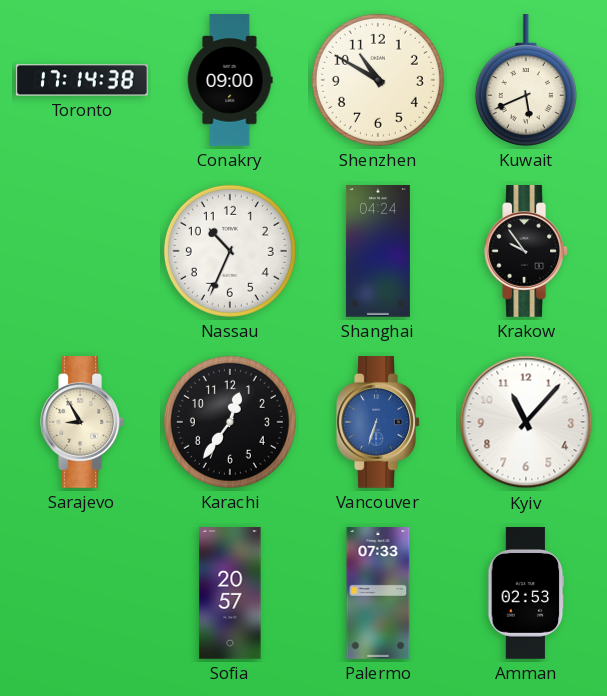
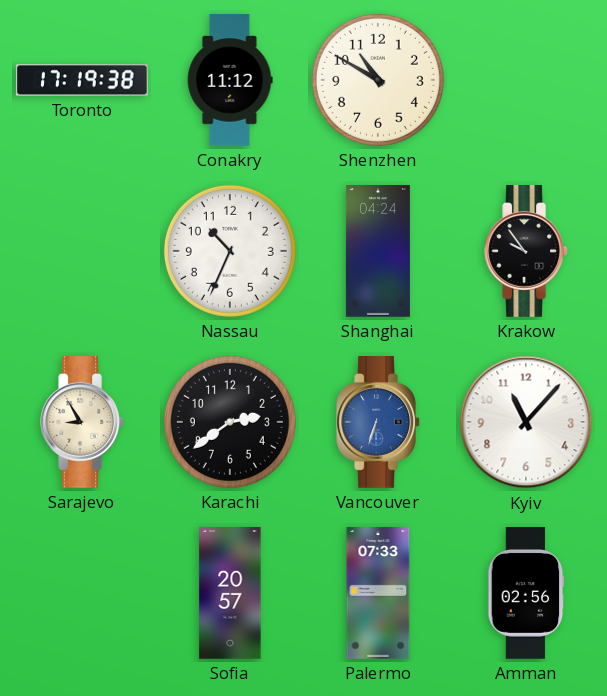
Toronto: 17:14 -> 17:19 (82, 80)
Conakry: 09:00 -> 11:12 (230, 80)
Kuwait: 5:41 -> none (526, 81)
Karachi: 12:36 -> 2:39 (230, 422)
Amman: 02:53 -> 02:56 (526, 593)
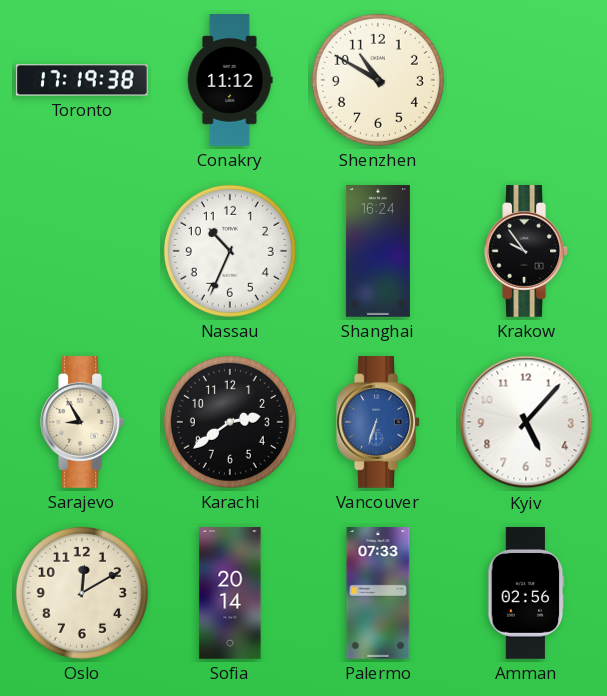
Shanghai: 04:24 -> 16:24 (378, 251)
Kyiv: 11:07 -> 5:07 (526, 422)
Oslo: none -> 12:10 (82, 593)
Sofia: 20:57 -> 20:14 (230, 593)
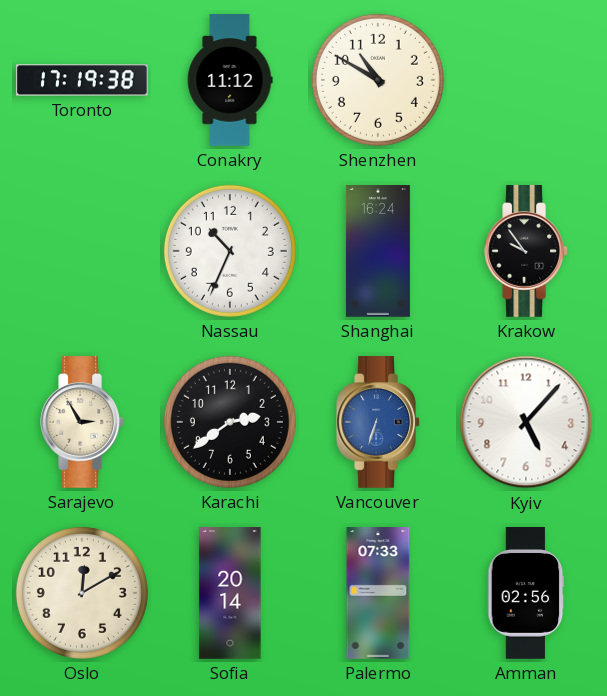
Sarajevo: 8:55 -> 2:55 (82, 423)
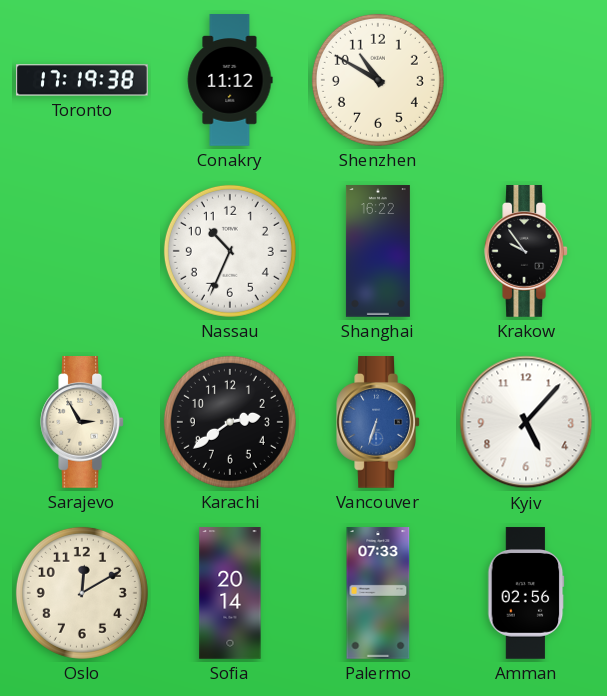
Shanghai: 16:24 -> 16:22 (378, 251)
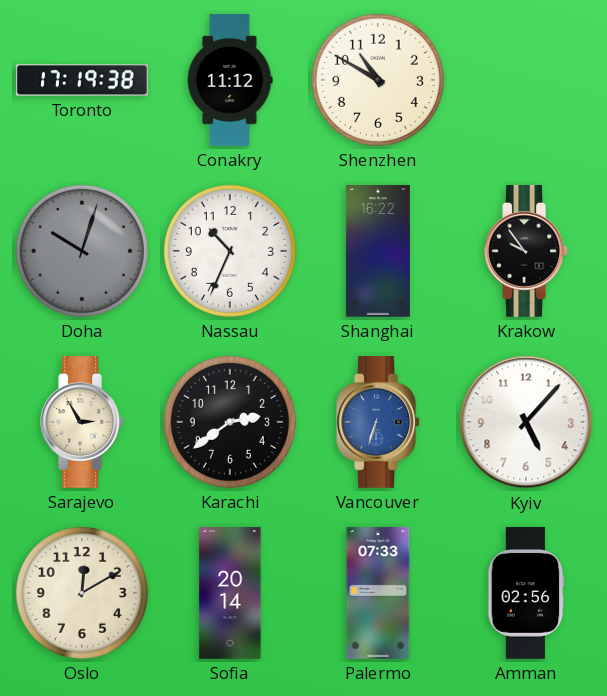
Doha: none -> 10:03 (82, 251)
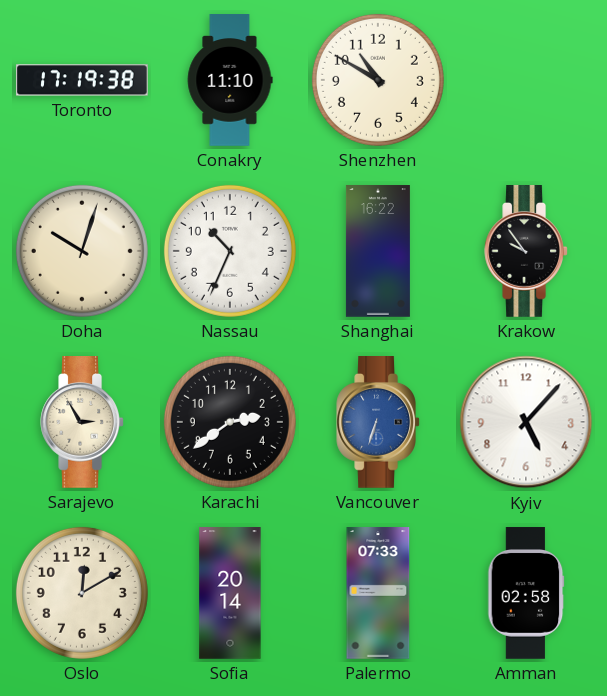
Conakry: 11:12 -> 11:10 (230, 80)
Doha dial: grey -> cream (82, 251)
Amman: 02:56 -> 02:58 (526, 593)
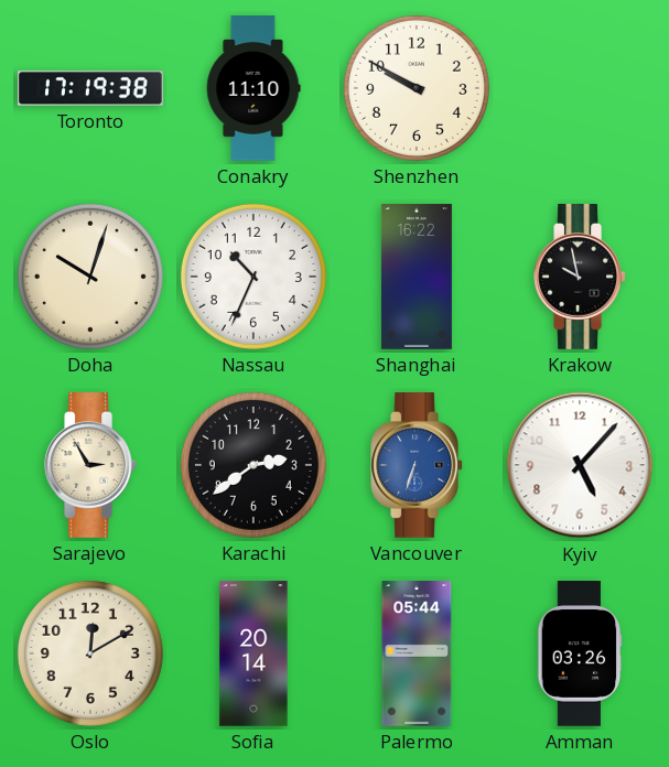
Shenzhen: 10:50 -> 9:50 (417, 88)
Krakow: 9:54 -> 9:58 (580, 278)
Palermo: 07:33 -> 05:44 (417, 653)
Amman: 02:58 -> 03:26 (580, 653)
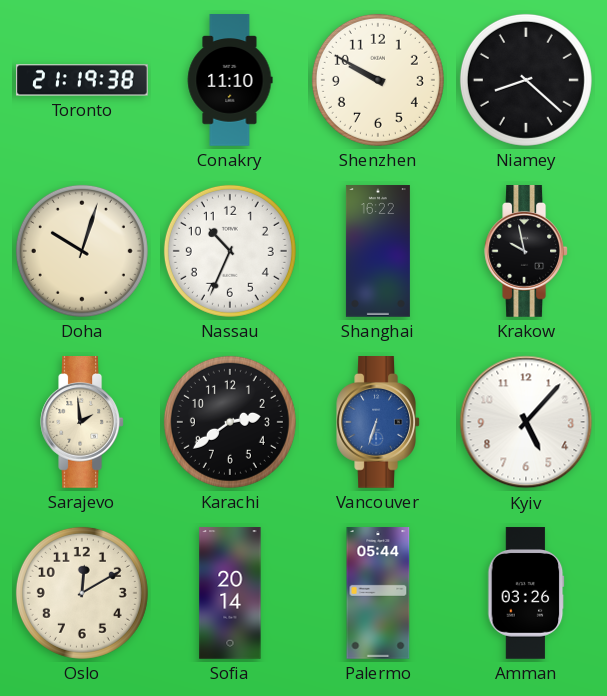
Toronto: 17:19 -> 21:19 (82, 80)
Niamey: none -> 8:22 (526, 80)
Sarajevo: 2:55 -> 1:59 (82, 423)
